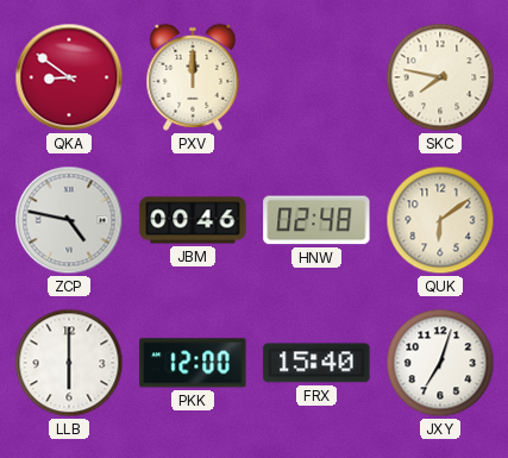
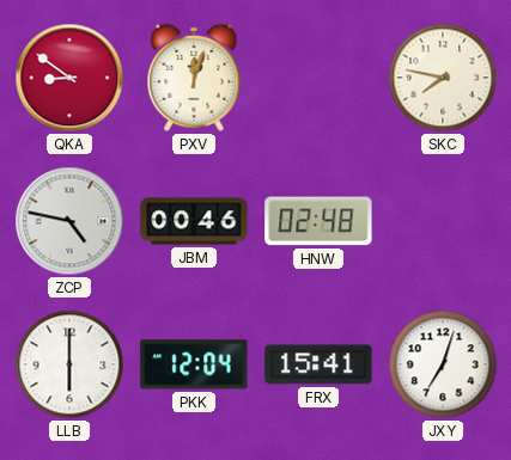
PXV: 12:00 -> 12:03 (194, 78)
QUK: 6:09 -> none (440, 220)
PKK: 12:00 -> 12:04 (194, 364)
FRX: 15:40 -> 15:41 (318, 364)
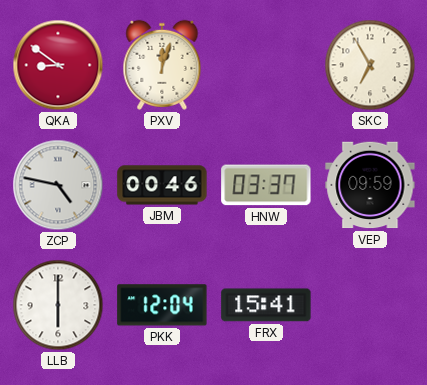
SKC: 7:47 -> 6:55 (370, 65)
HNW: 02:48 -> 03:37 (266, 185)
VEP: none -> 09:59 (370, 185)
JXY: 7:03 -> none (443, 364)
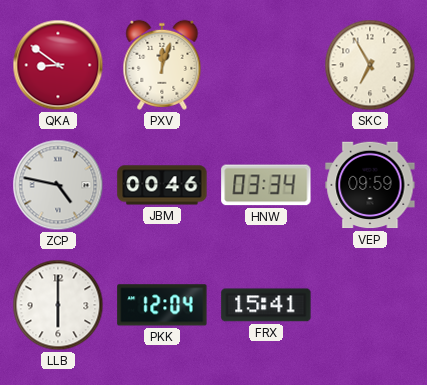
HNW: 03:37 -> 03:34 (266, 185)
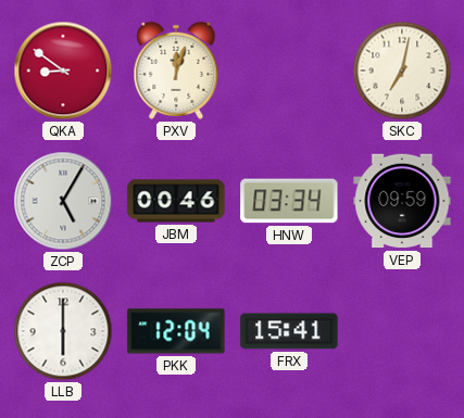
SKC: 6:55 -> 7:02 (402, 71)
ZCP: 4:47 -> 5:05 (63, 201)
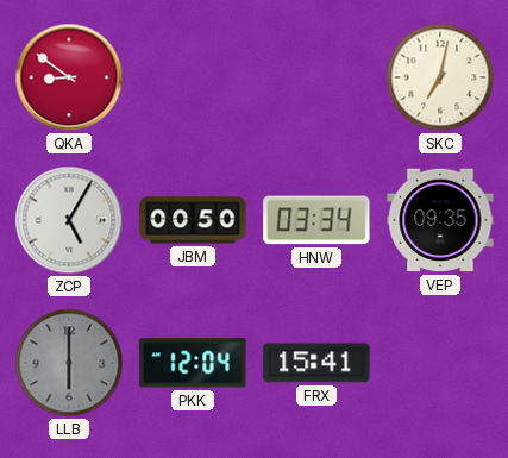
PXV: 12:03 -> none (176, 71)
JBM: 00:46 -> 00:50 (193, 220)
VEP: 09:59 -> 09:35 (440, 220)
LLB dial: white -> grey (69, 363)
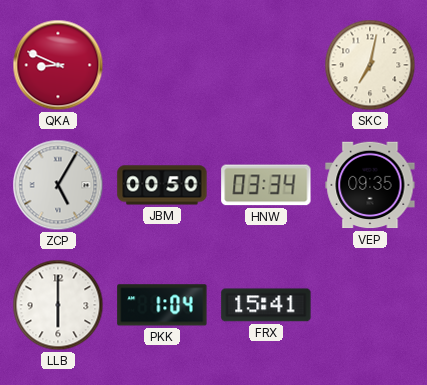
QKA: 8:51 -> 8:49 (58, 65)
LLB dial: grey -> white (58, 305)
PKK: 12:04 -> 1:04 (162, 305)
